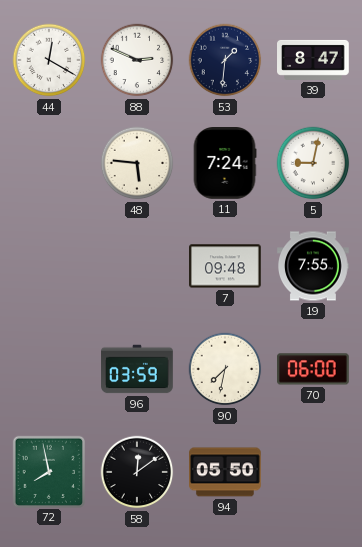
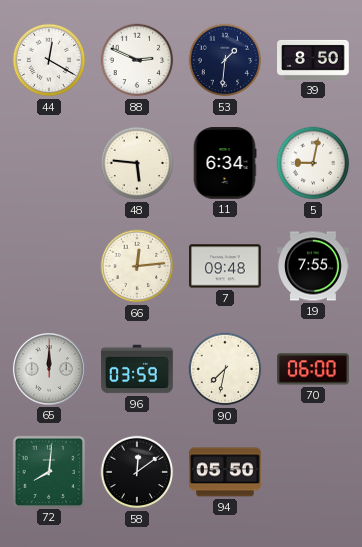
39: 8:47 -> 8:50 (313, 60)
11: 7:24 -> 6:34 (225, 164)
66: none -> 12:14 (137, 266)
65: none -> 12:00 (49, 369)
72: 7:58 -> 8:01 (48, 471)
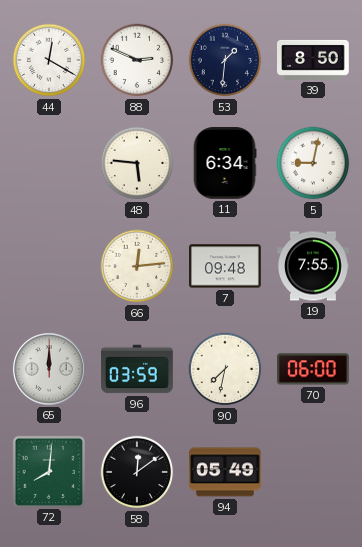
94: 05:50 -> 05:49 (226, 472)
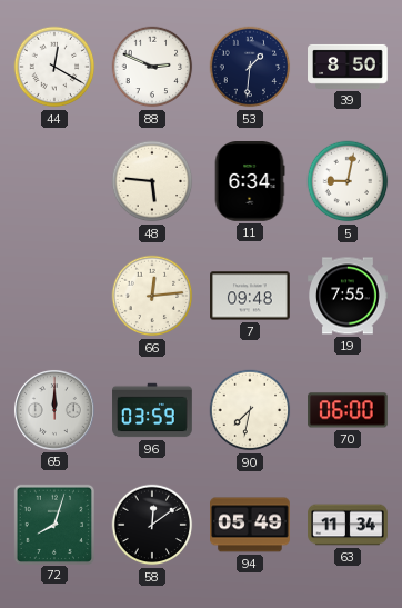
72: 8:01 -> 8:03 (53, 524)
63: none -> 11:34 (348, 525)
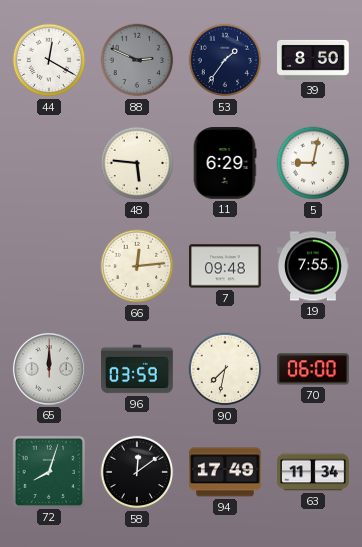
88 dial: white -> grey (137, 60)
53: 1:31 -> 1:36 (225, 60)
11: 6:34 -> 6:29 (225, 164)
94: 05:49 -> 17:49 (226, 472)
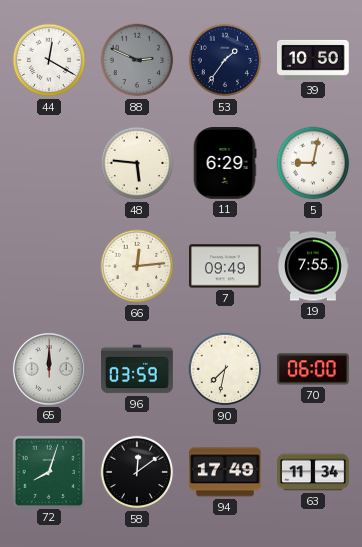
39: 8:50 -> 10:50 (313, 60)
7: 09:48 -> 09:49 (226, 266)
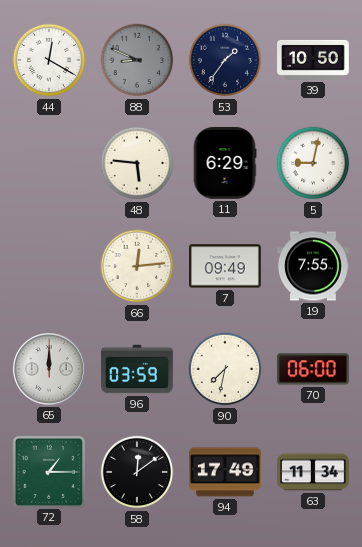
88: 2:49 -> 8:49 (137, 60)
72: 8:03 -> 1:15 (48, 471)
